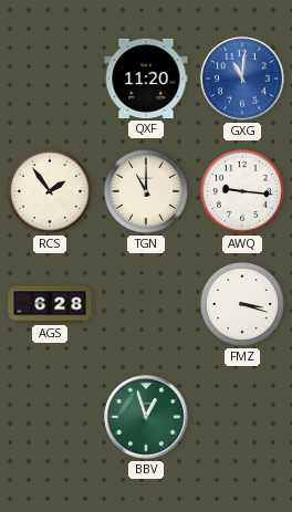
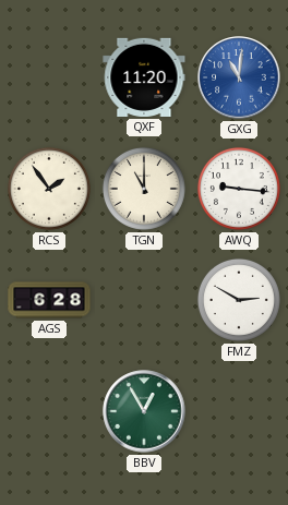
FMZ: 3:18 -> 2:50 (239, 300)
BBV: 12:57 -> 12:55 (144, 411)
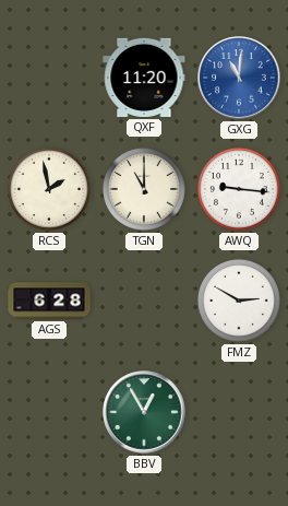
RCS: 1:54 -> 1:58 (49, 189)
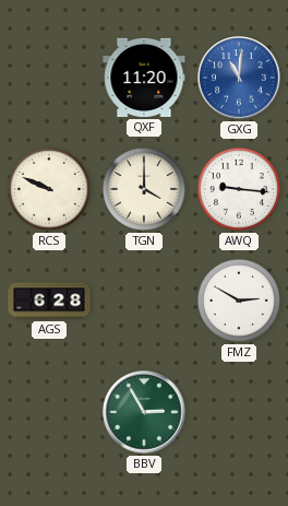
RCS: 1:58 -> 9:49 (49, 189)
TGN: 11:00 -> 4:00 (144, 189)
BBV: 12:55 -> 2:55 (144, 412)
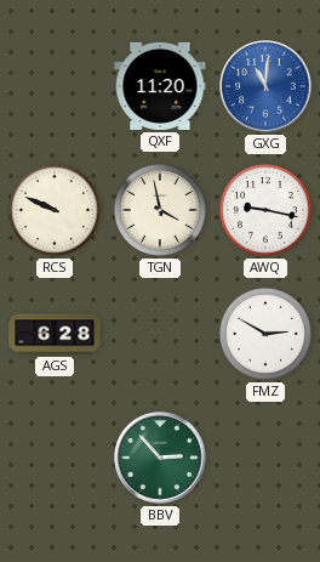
TGN: 4:00 -> 3:58 (160, 210)
AWQ: 9:16 -> 9:17 (265, 210)
BBV: 2:55 -> 2:53 (160, 458)
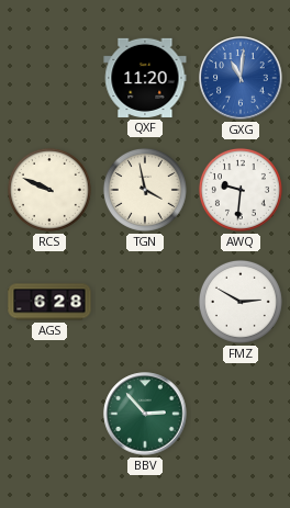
AWQ: 9:17 -> 9:31 (241, 190)
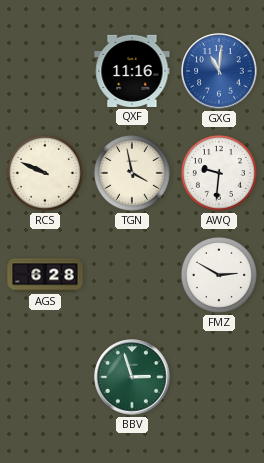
QXF: 11:20 -> 11:16 (132, 71)
BBV: 2:53 -> 2:57 (132, 377)
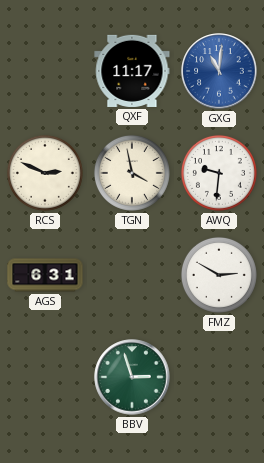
QXF: 11:16 -> 11:17 (132, 71)
RCS: 9:49 -> 2:49 (45, 173)
AGS: 6:28 -> 6:31 (45, 275)
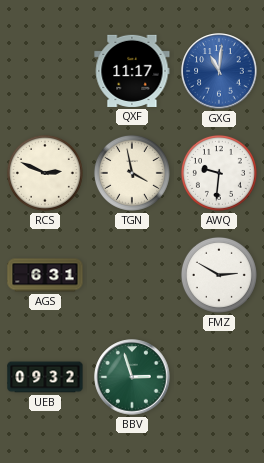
UEB: none -> 09:32 (45, 377)
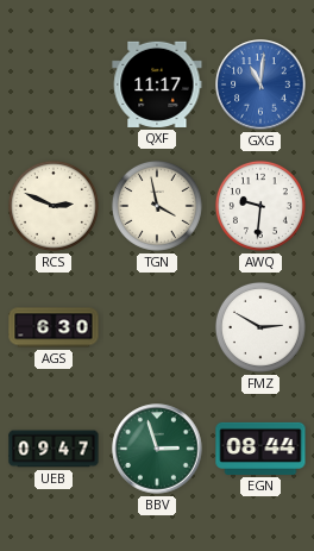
AGS: 6:31 -> 6:30 (54, 327)
UEB: 09:32 -> 09:47 (54, 449)
EGN: none -> 08:44 (260, 449)
